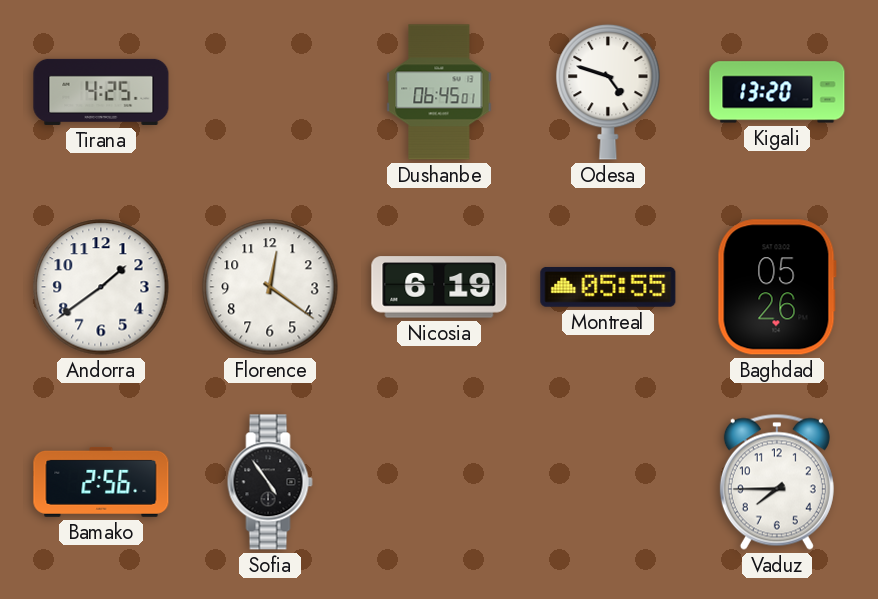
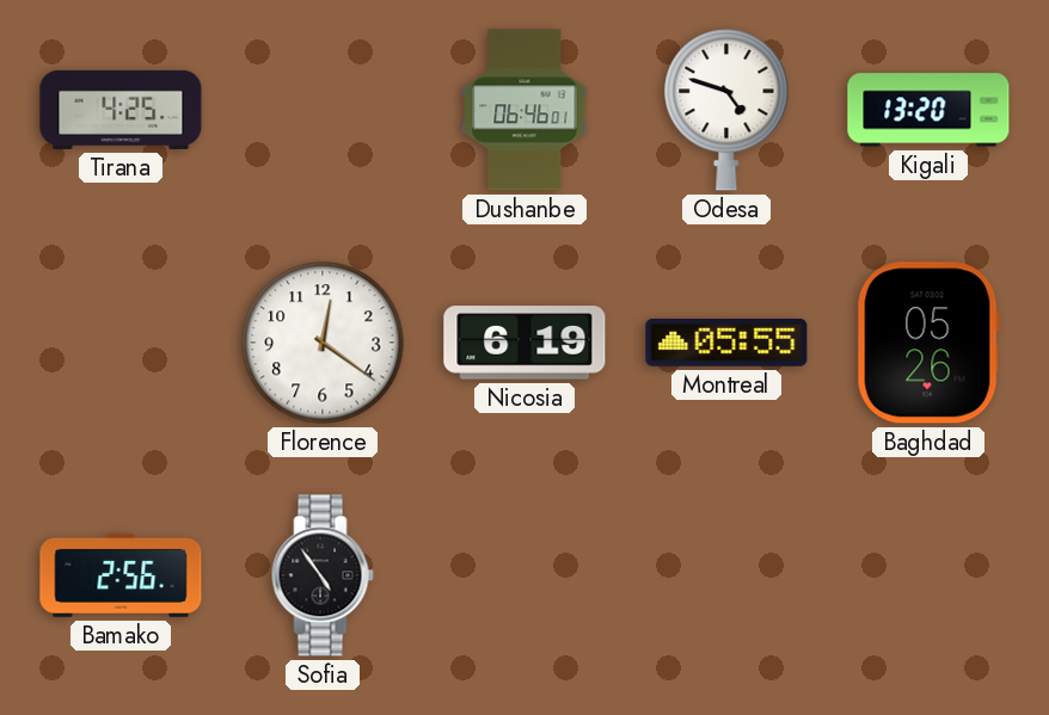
Dushanbe: 06:45 -> 06:46 (524, 110)
Andorra: 1:39 -> none (101, 287)
Vaduz: 7:45 -> none (777, 482)
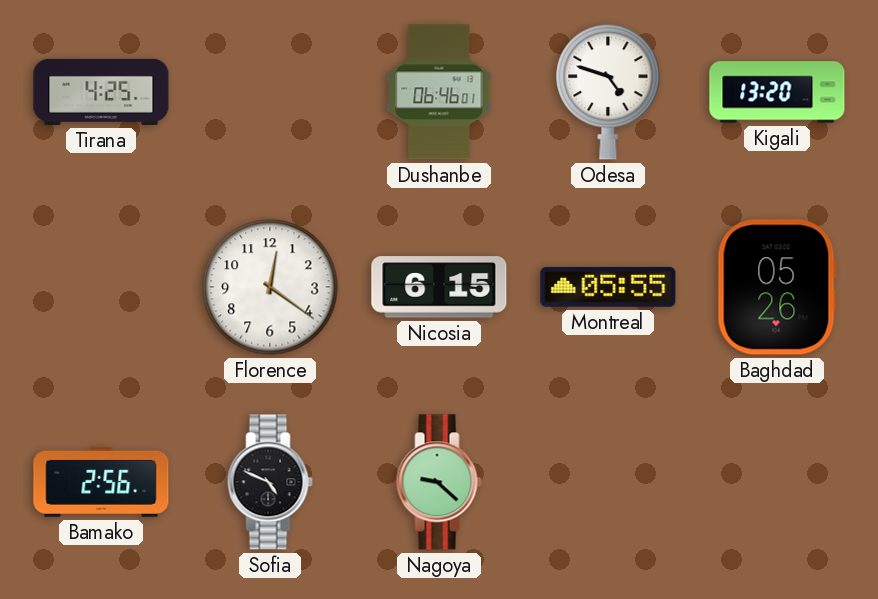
Nicosia: 6:19 -> 6:15 (439, 287)
Sofia: 4:54 -> 4:49 (270, 482)
Nagoya: none -> 9:22 (439, 482)
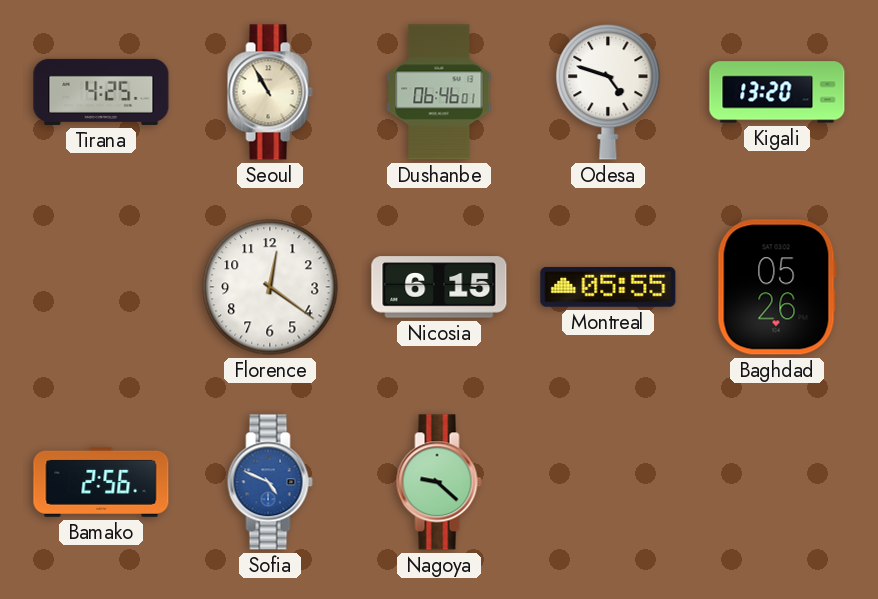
Seoul: none -> 10:55 (270, 92)
Sofia dial: black -> blue (270, 482)
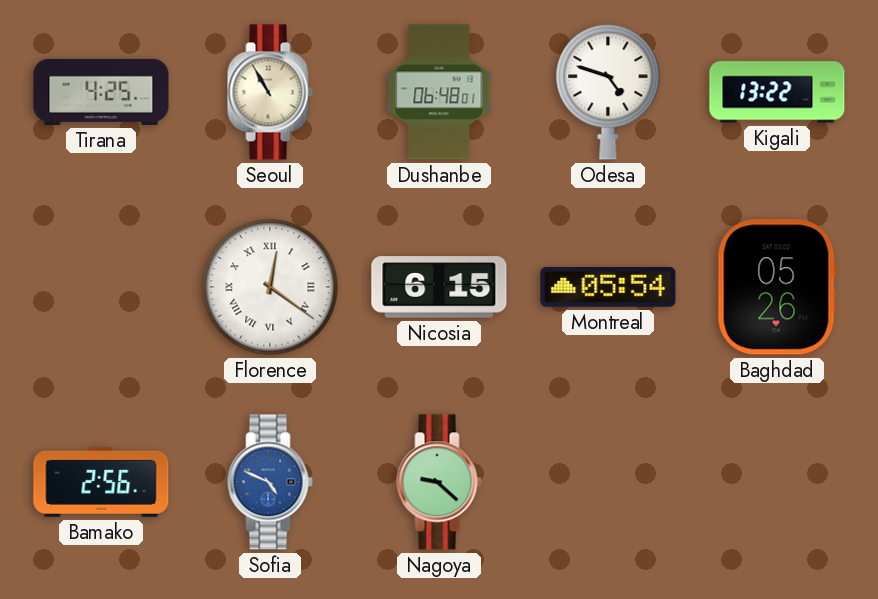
Dushanbe: 06:46 -> 06:48 (439, 92)
Kigali: 13:20 -> 13:22 (777, 92)
Florence numerals: Arabic -> Roman (270, 287)
Montreal: 05:55 -> 05:54 (608, 287)
